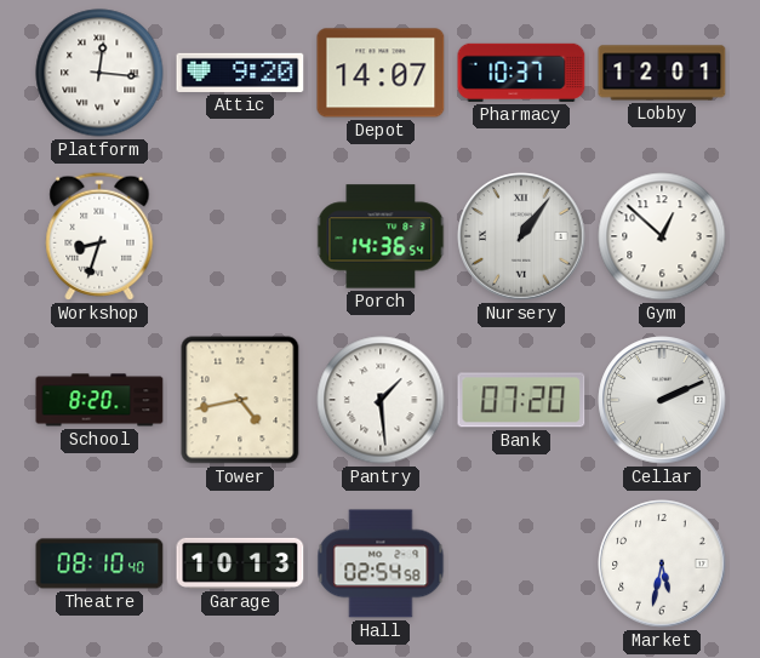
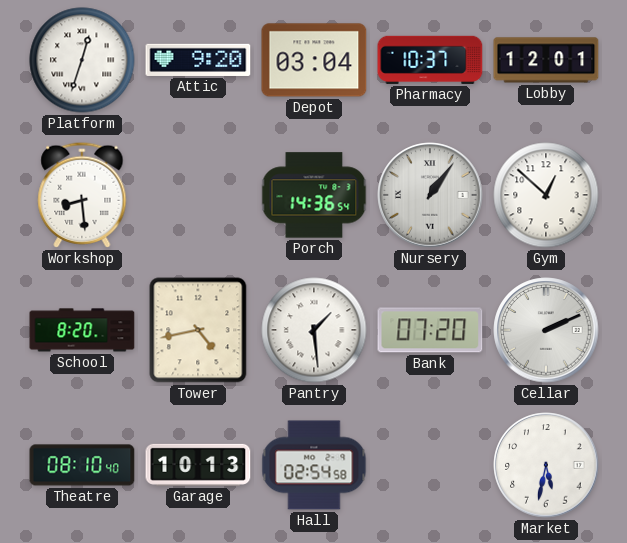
Platform: 12:16 -> 12:33 (82, 60)
Depot: 14:07 -> 03:04 (314, 60)
Workshop: 8:33 -> 8:29 (82, 195)
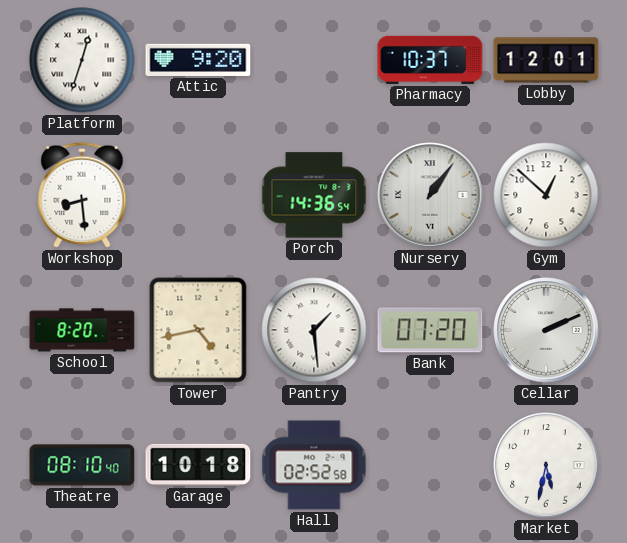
Depot: 03:04 -> none (314, 60)
Garage: 10:13 -> 10:18 (198, 465)
Hall: 02:54 -> 02:52 (314, 465)
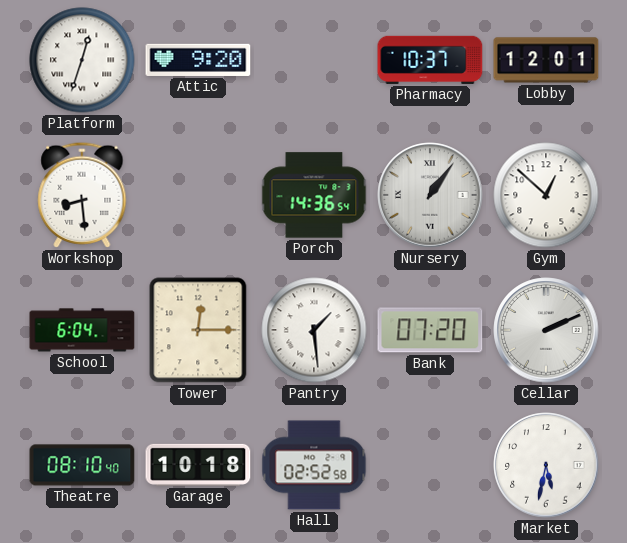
School: 8:20 -> 6:04 (82, 330)
Tower: 4:43 -> 12:15 (198, 330)
